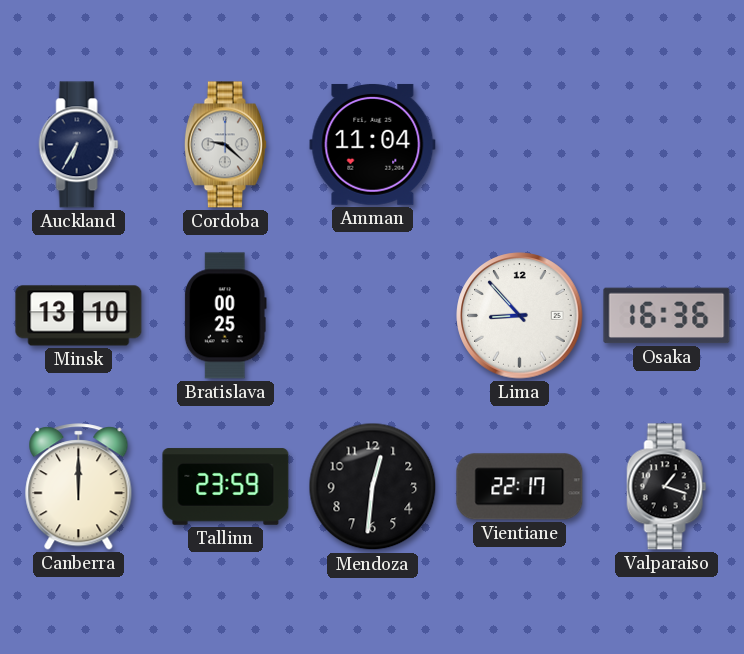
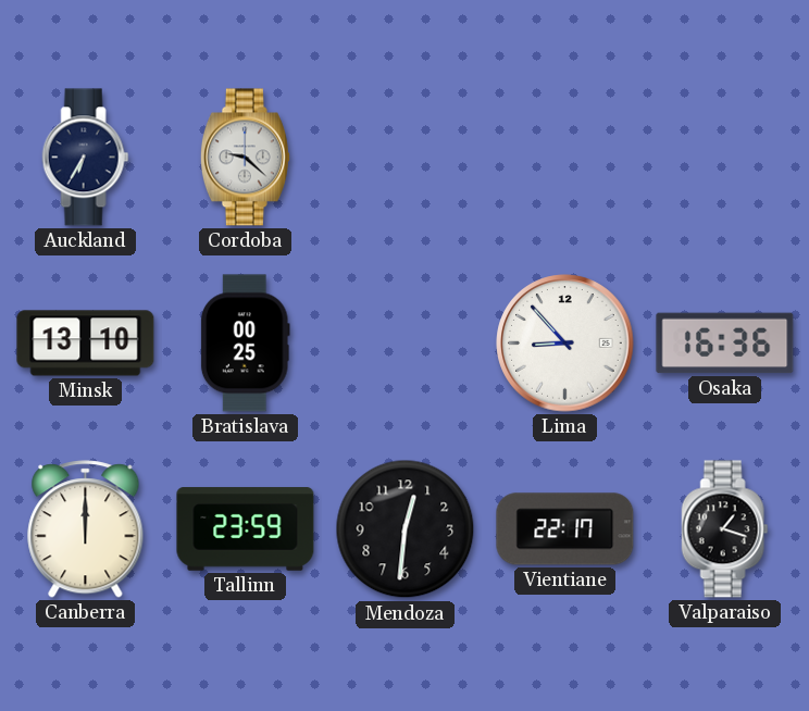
Amman: 11:04 -> none (373, 144)
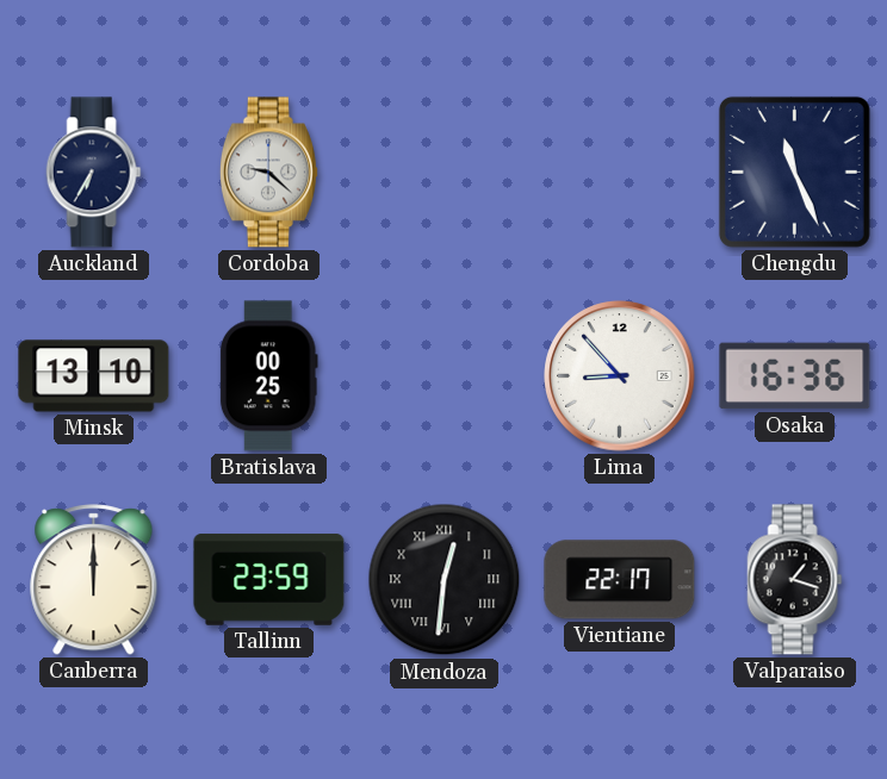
Chengdu: none -> 11:26 (794, 172)
Mendoza numerals: Arabic -> Roman (445, 580)
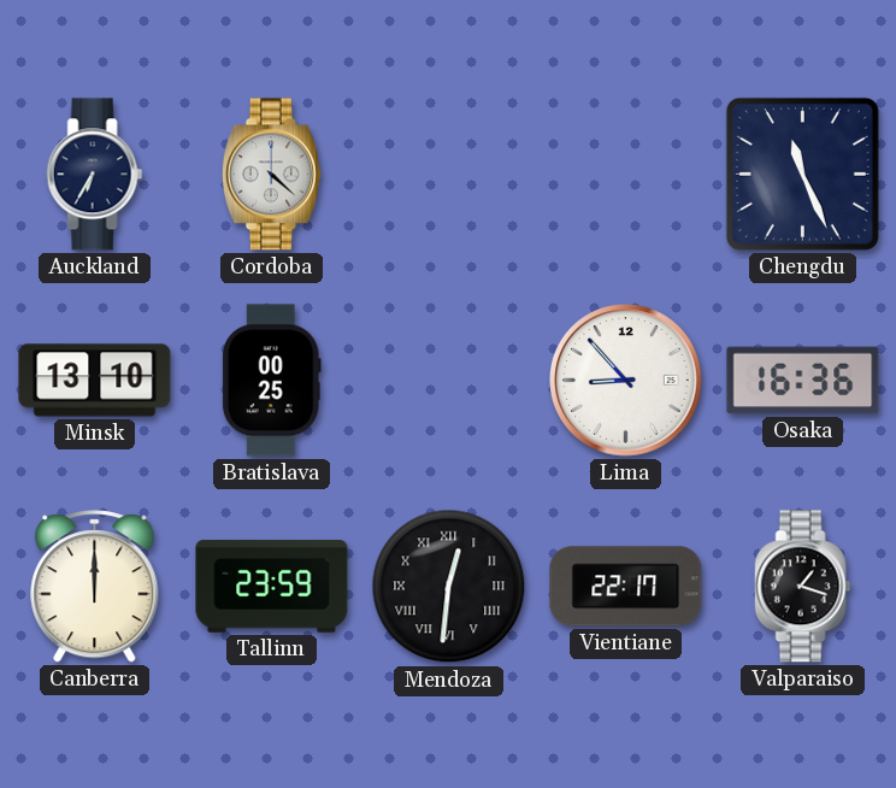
Cordoba: 9:22 -> 4:22 (271, 175)
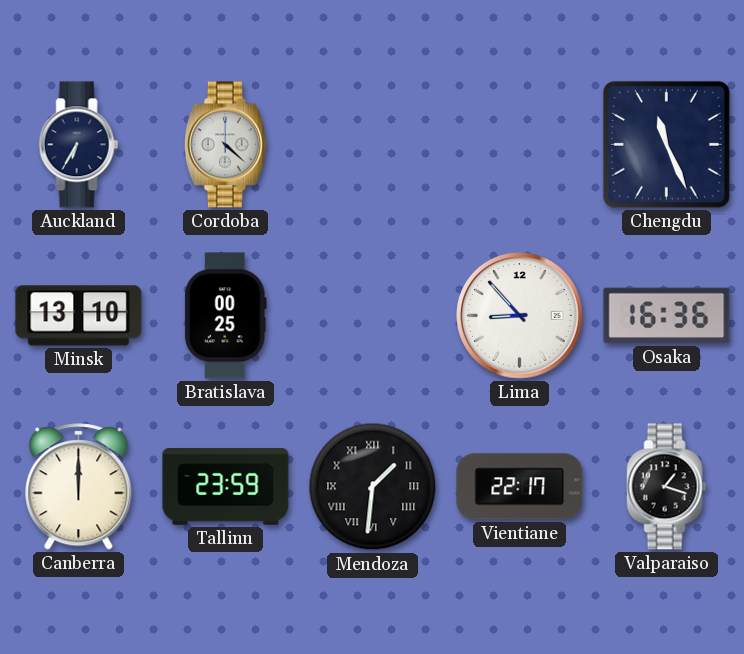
Mendoza: 12:31 -> 1:31 (373, 487)
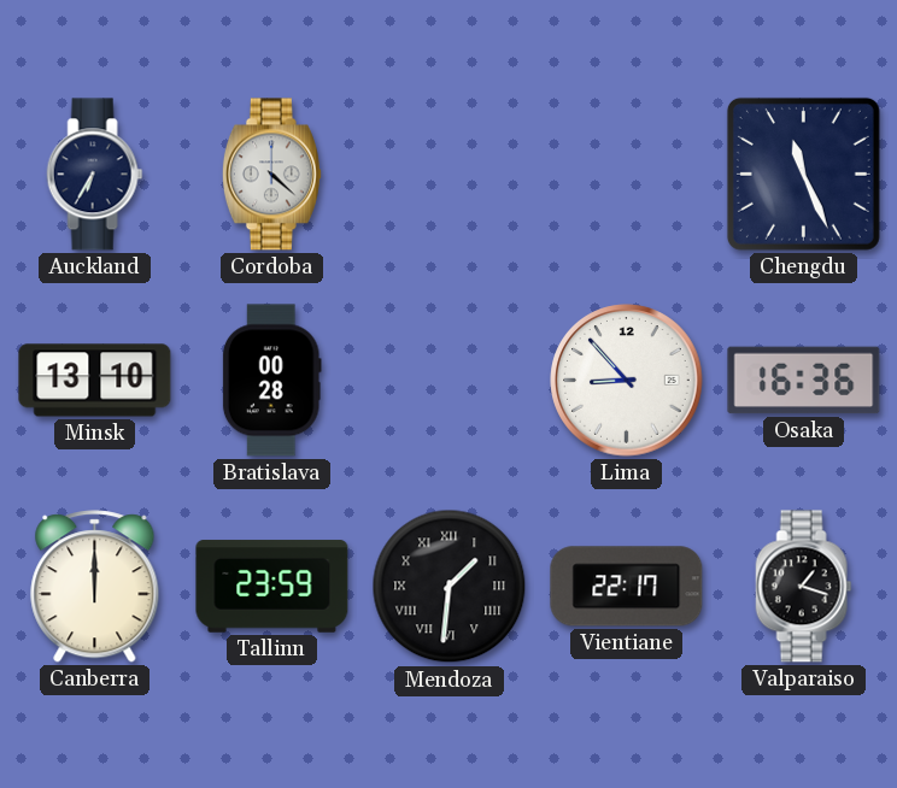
Bratislava: 00:25 -> 00:28 (271, 381)
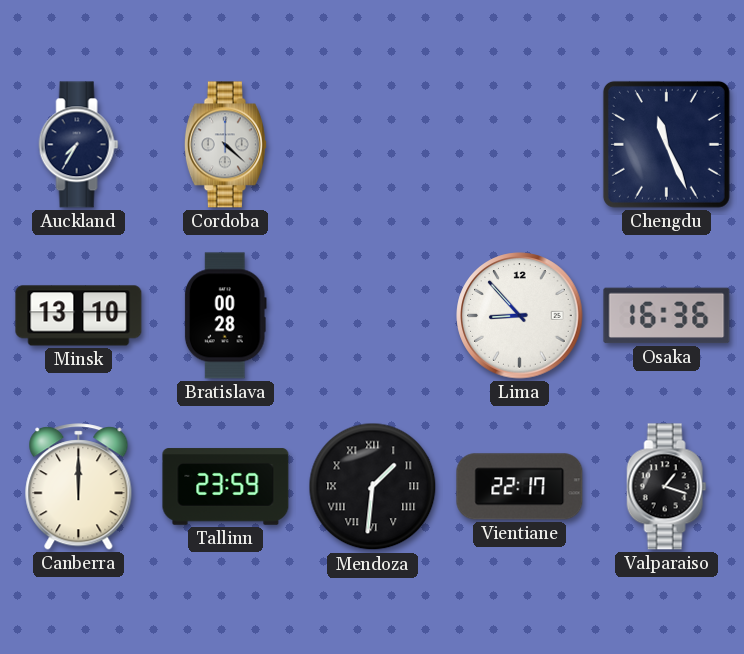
Auckland: 6:35 -> 7:35 (79, 145)
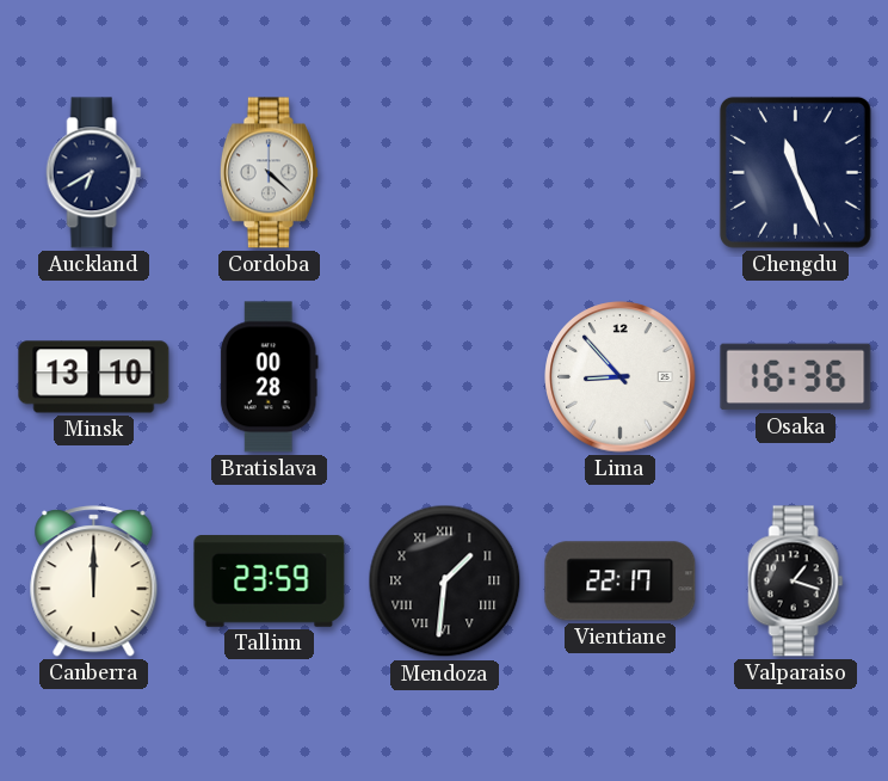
Auckland: 7:35 -> 6:40 (94, 173)
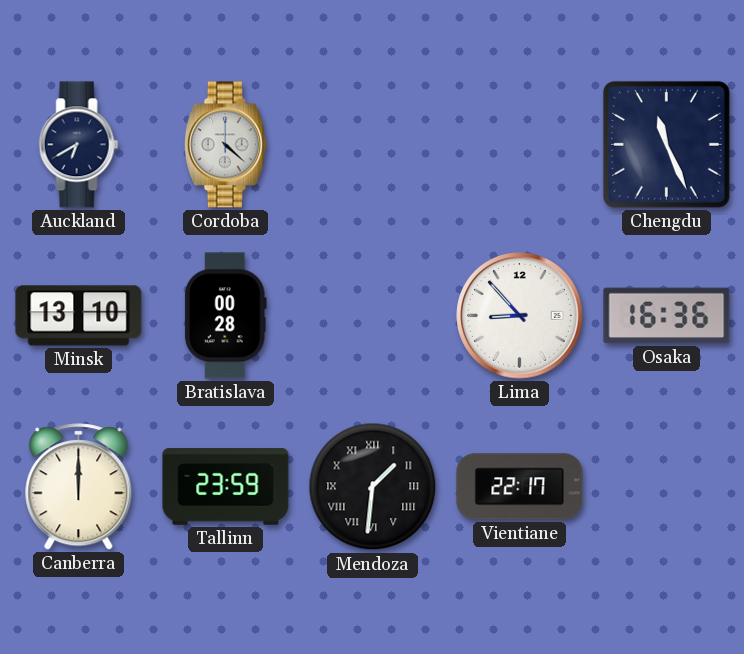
Valparaiso: 1:18 -> none (796, 582)
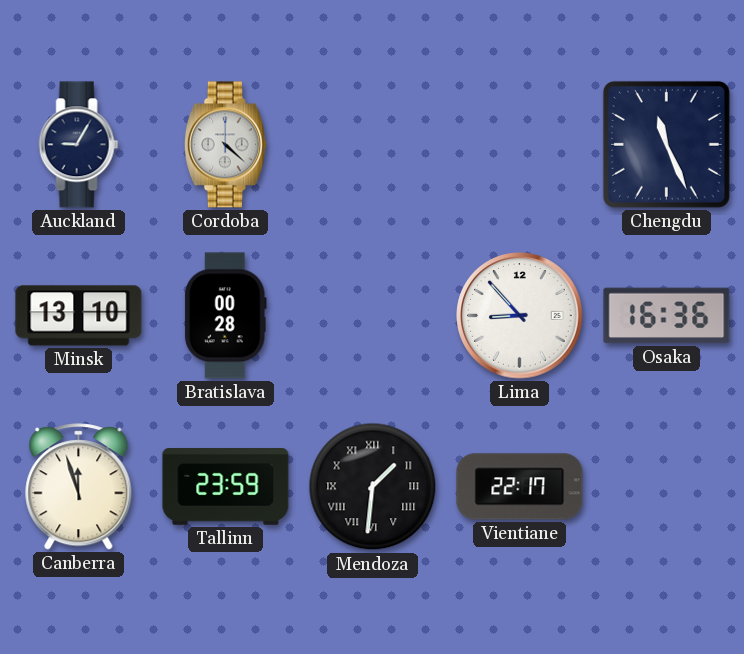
Auckland: 6:40 -> 9:05 (79, 145)
Canberra: 12:00 -> 11:57 (79, 487)
